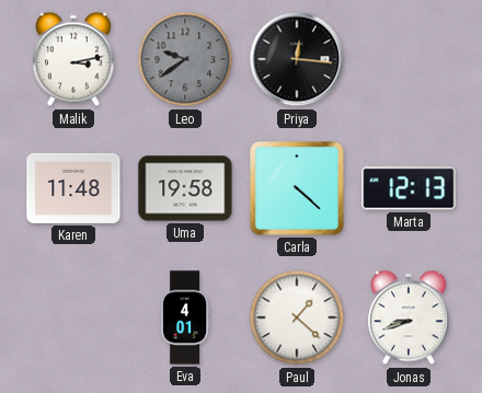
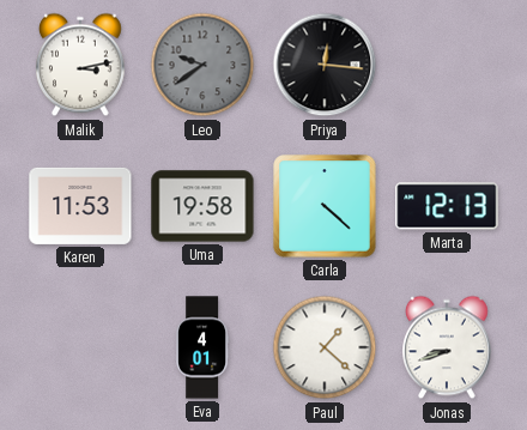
Karen: 11:48 -> 11:53 (80, 206)
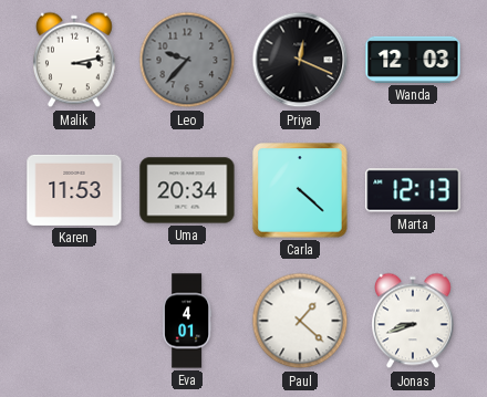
Leo: 9:39 -> 9:37 (187, 60)
Priya: 12:16 -> 12:19 (300, 60)
Wanda: none -> 12:03 (413, 60)
Uma: 19:58 -> 20:34 (187, 190)
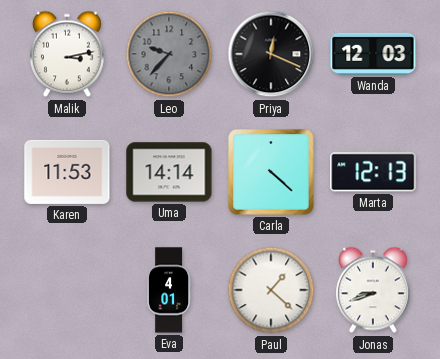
Uma: 20:34 -> 14:14 (169, 172)
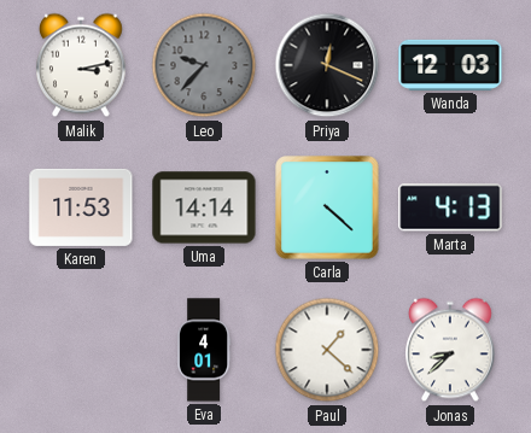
Marta: 12:13 -> 4:13 (450, 207)
Jonas: 8:42 -> 8:38 (451, 350)
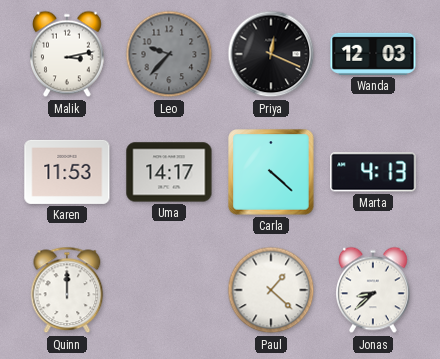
Uma: 14:14 -> 14:17 (169, 172)
Quinn: none -> 12:00 (67, 290)
Eva: 4:01 -> none (205, 350)
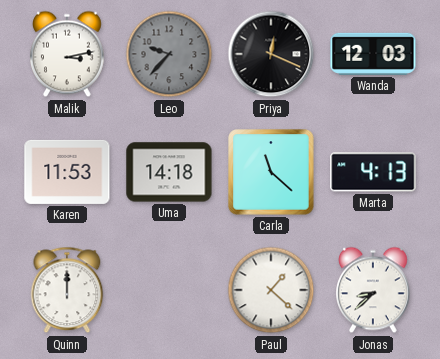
Uma: 14:17 -> 14:18 (169, 172)
Carla: 4:22 -> 11:22 (271, 172)
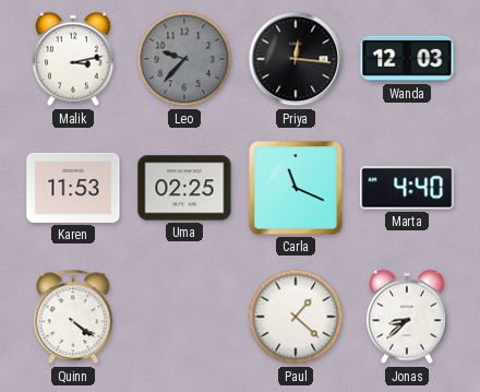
Priya: 12:19 -> 12:16 (296, 59)
Uma: 14:18 -> 02:25 (184, 188)
Carla: 11:22 -> 11:19 (296, 188)
Marta: 4:13 -> 4:40 (407, 188)
Quinn: 12:00 -> 4:21 (73, 317)
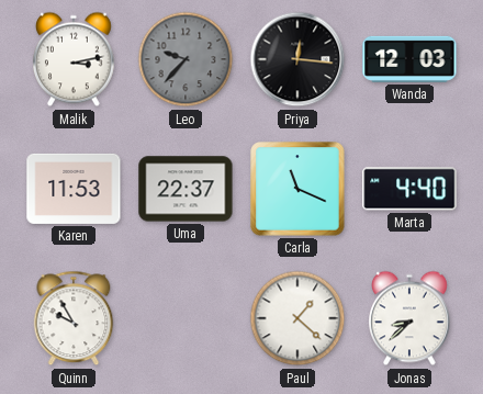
Uma: 02:25 -> 22:37 (186, 189)
Quinn: 4:21 -> 9:55 (74, 318)
